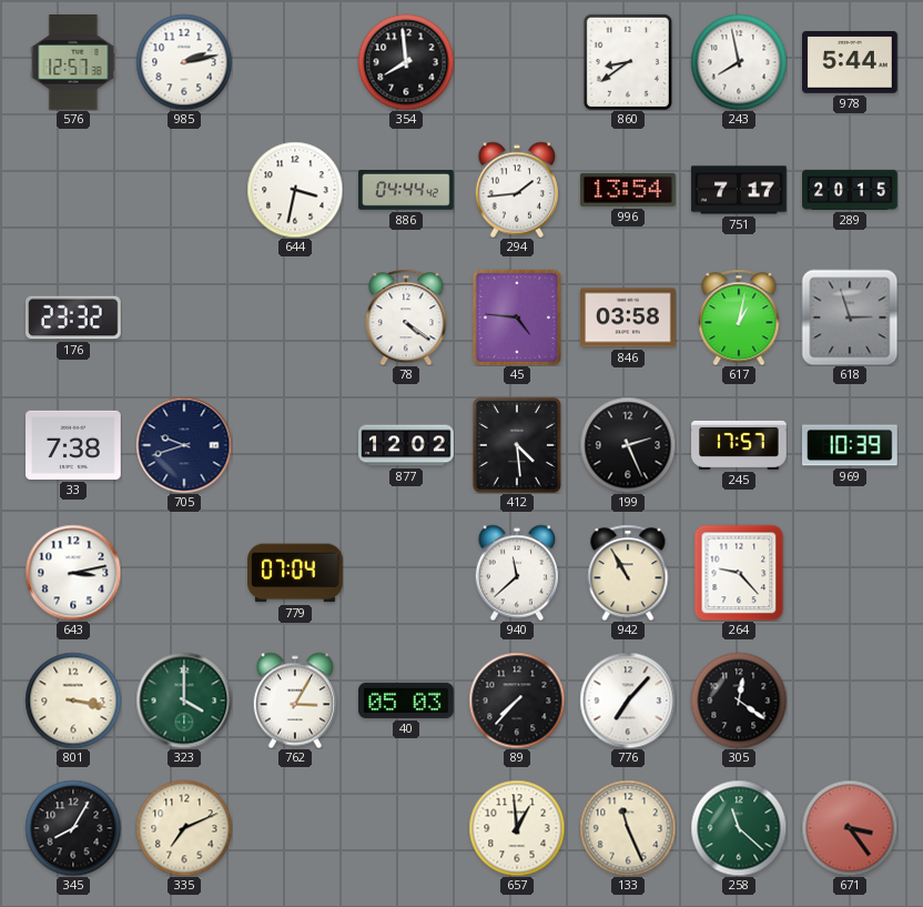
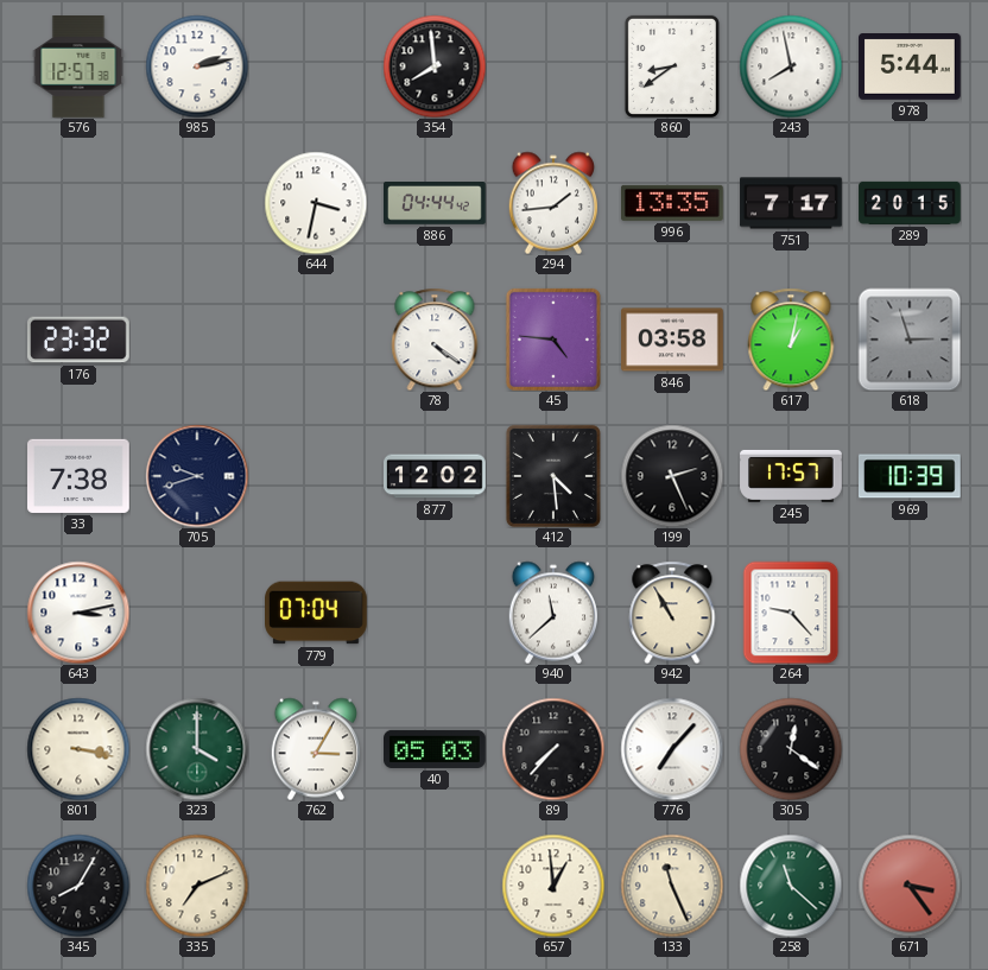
996: 13:54 -> 13:35 (672, 203)
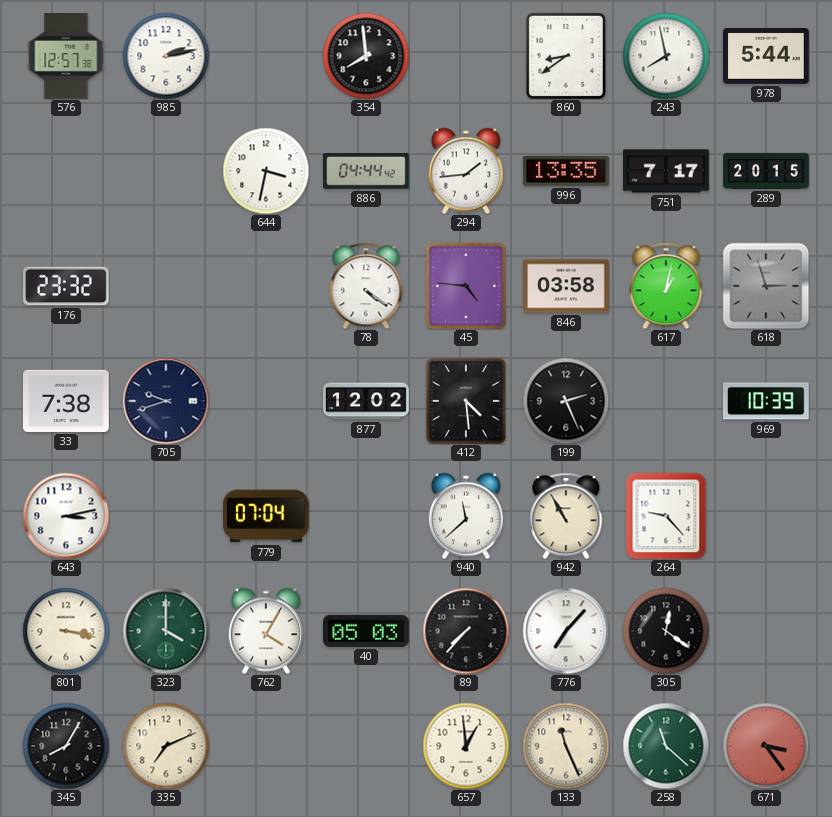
245: 17:57 -> none (791, 476)
762: 3:05 -> 4:05 (265, 631)
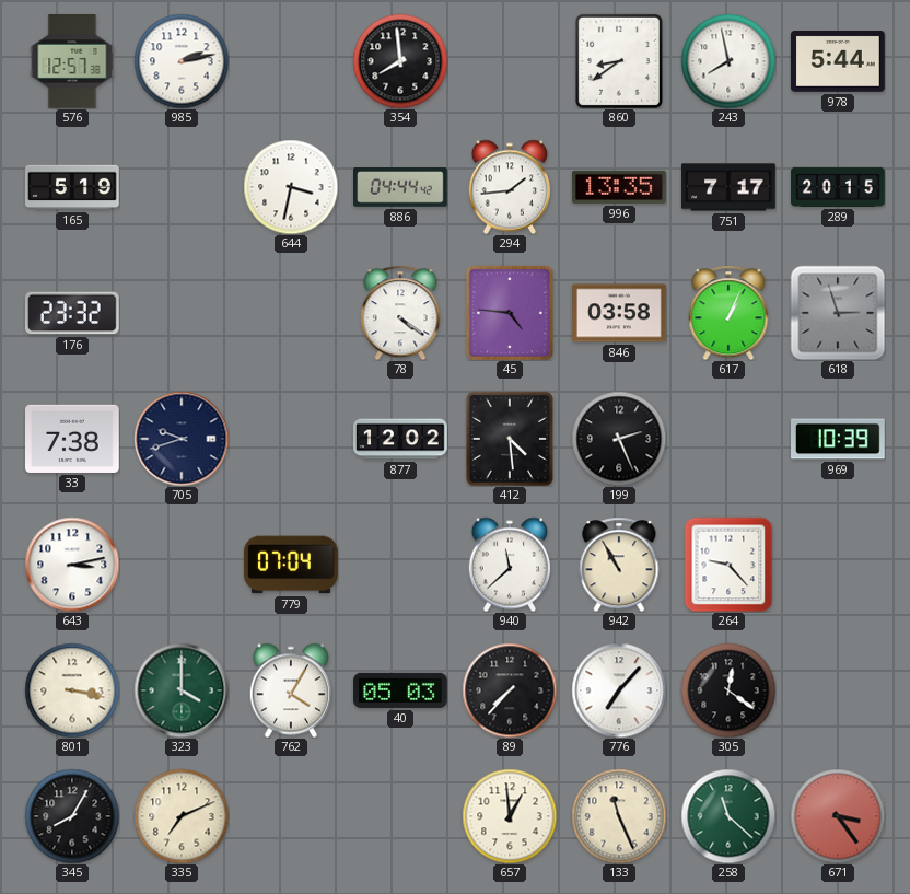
165: none -> 5:19 (72, 187)
617: 1:02 -> 1:04 (728, 313)
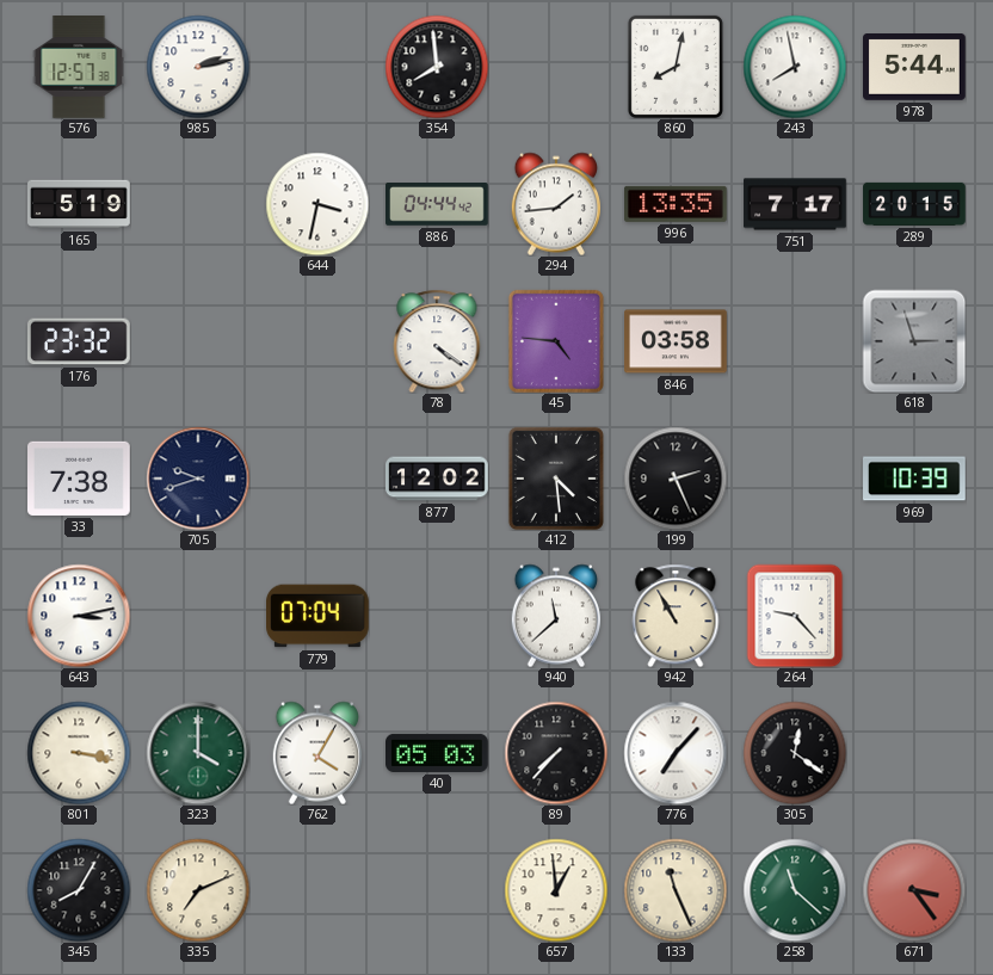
860: 8:39 -> 8:02 (676, 67)
617: 1:04 -> none (728, 313)
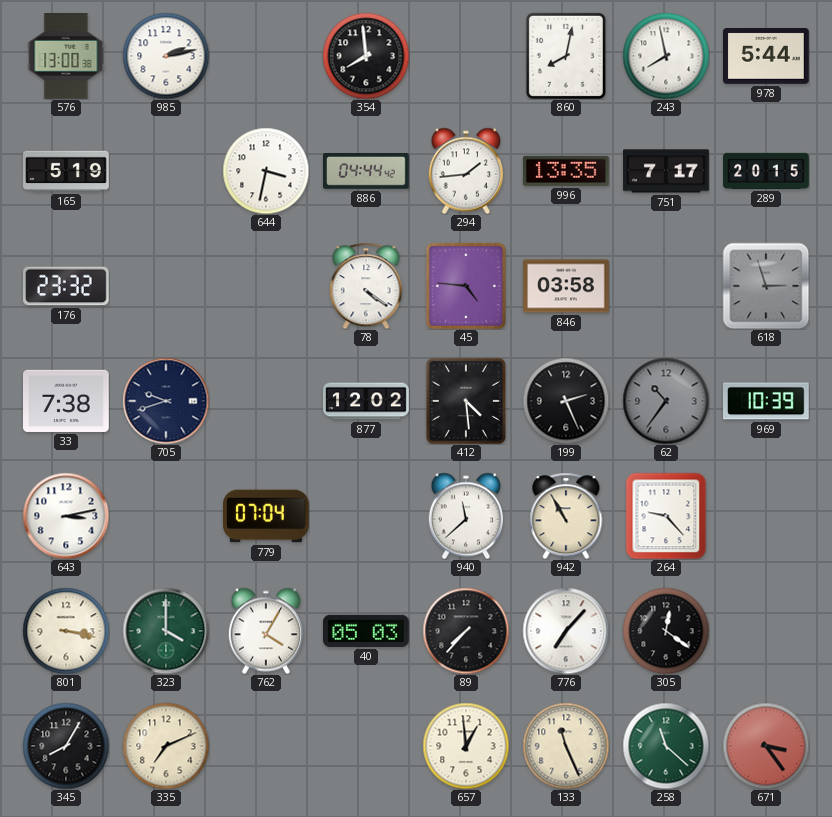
576: 12:57 -> 13:00 (66, 57)
62: none -> 10:36 (666, 401)
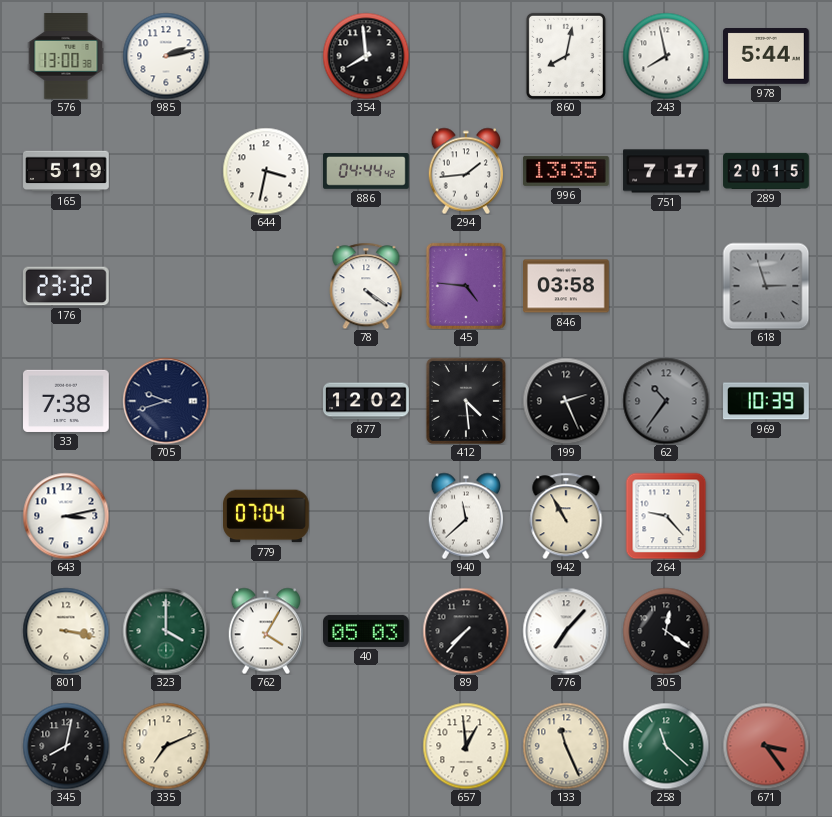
345: 8:05 -> 8:02 (66, 746)
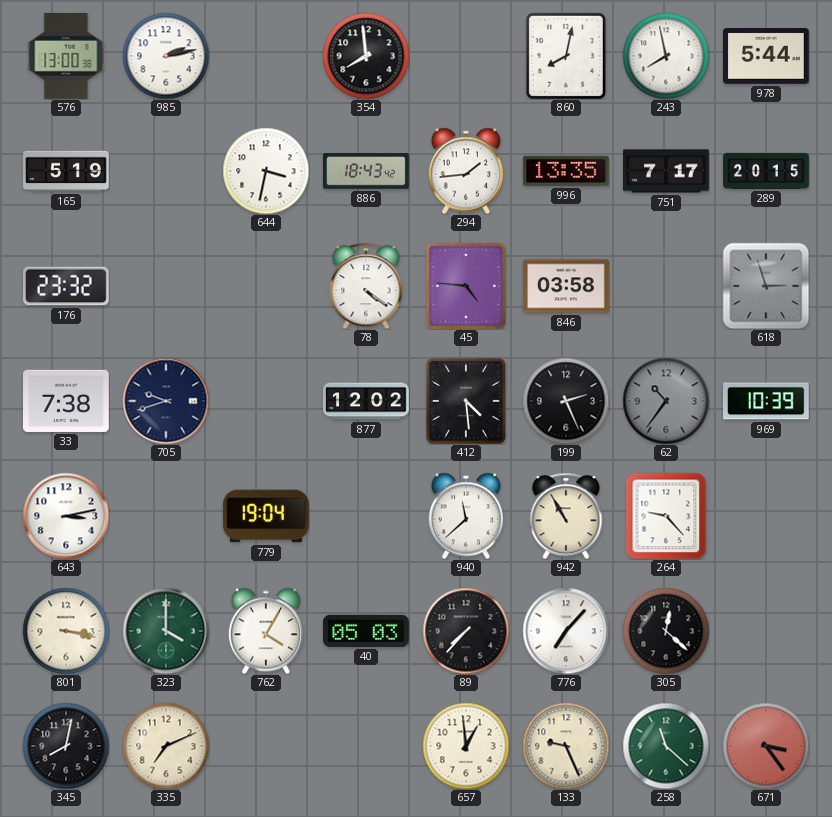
886: 04:44 -> 18:43 (367, 172)
779: 07:04 -> 19:04 (267, 516)
305: 12:21 -> 12:22 (666, 631)
133: 11:26 -> 9:26 (566, 746)
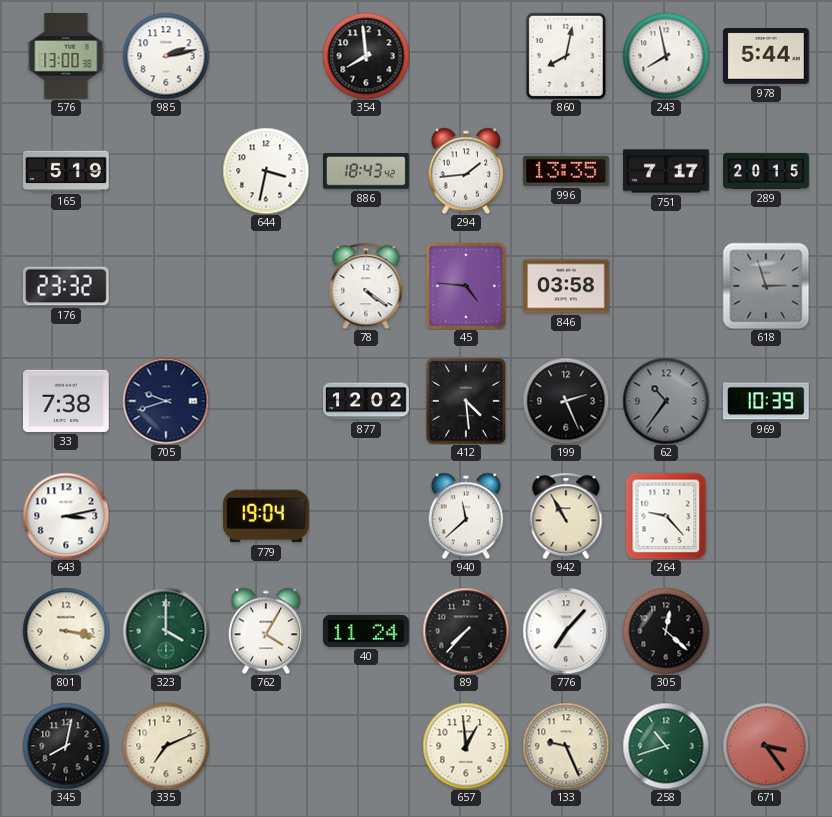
40: 05:03 -> 11:24 (367, 631)
258: 11:22 -> 10:42 (666, 746)
